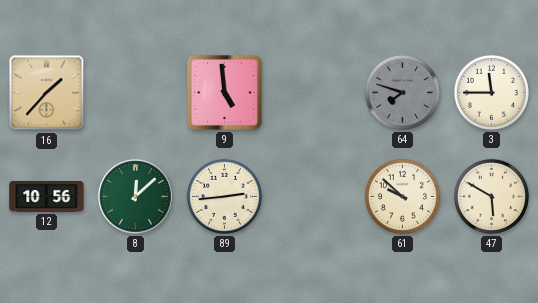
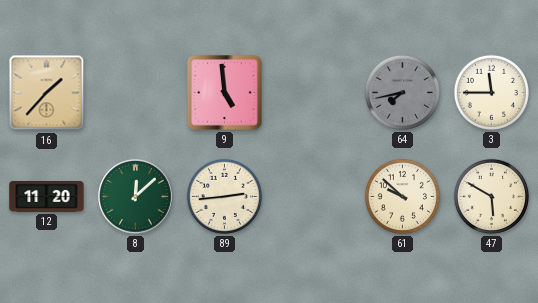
64: 7:48 -> 7:43 (402, 92)
12: 10:56 -> 11:20 (47, 197)
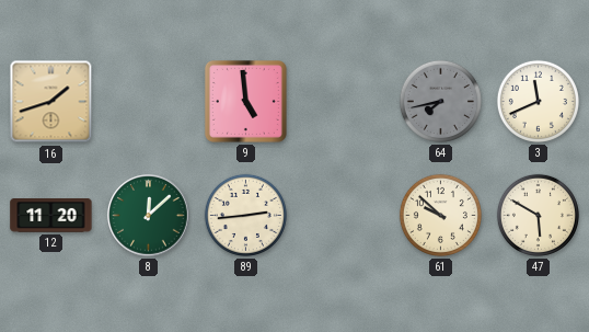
16: 1:37 -> 1:42 (51, 102)
3: 11:45 -> 11:41 (538, 101)
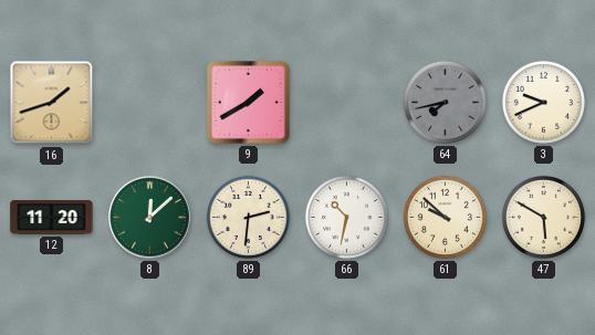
9: 4:59 -> 1:40 (248, 102)
3: 11:41 -> 9:41 (543, 102)
89: 2:44 -> 2:31 (248, 217)
66: none -> 10:32 (346, 217)
